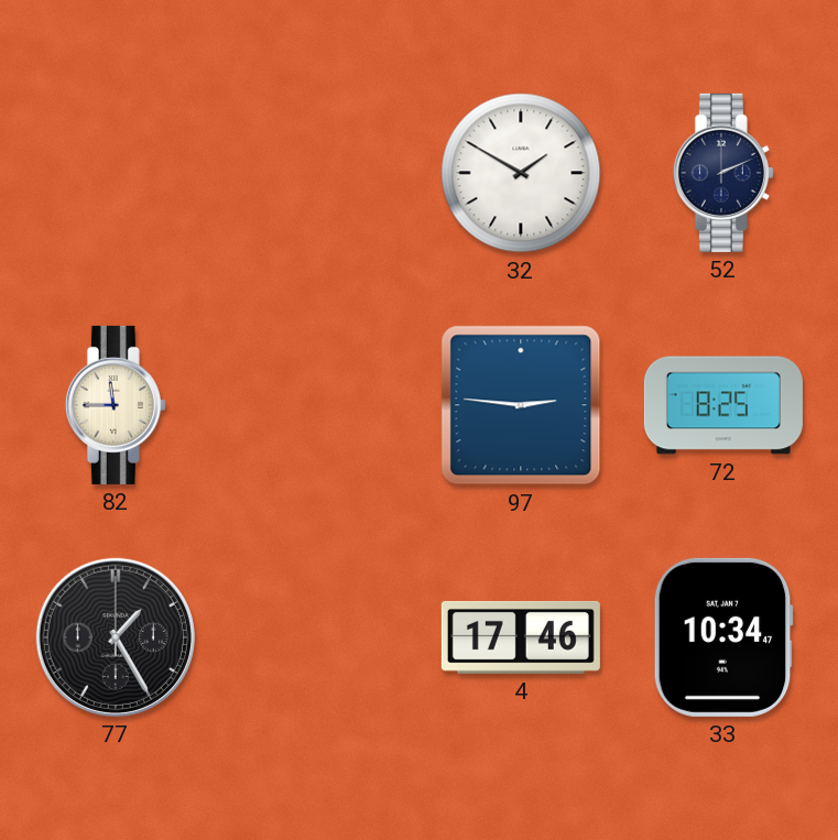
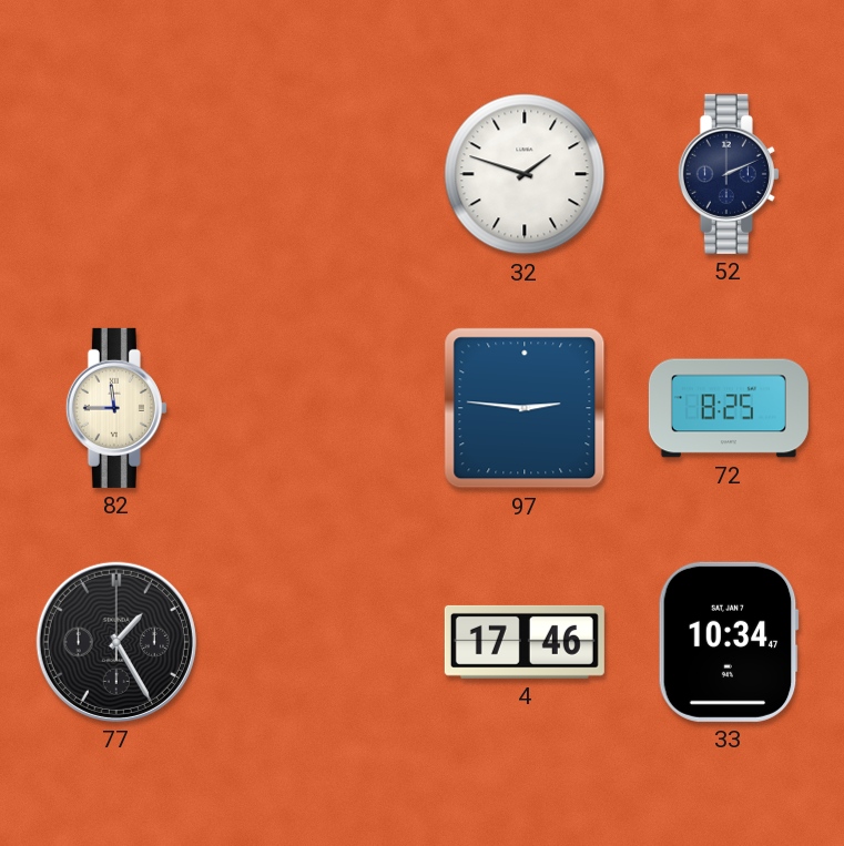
32: 1:50 -> 1:48 (525, 174)
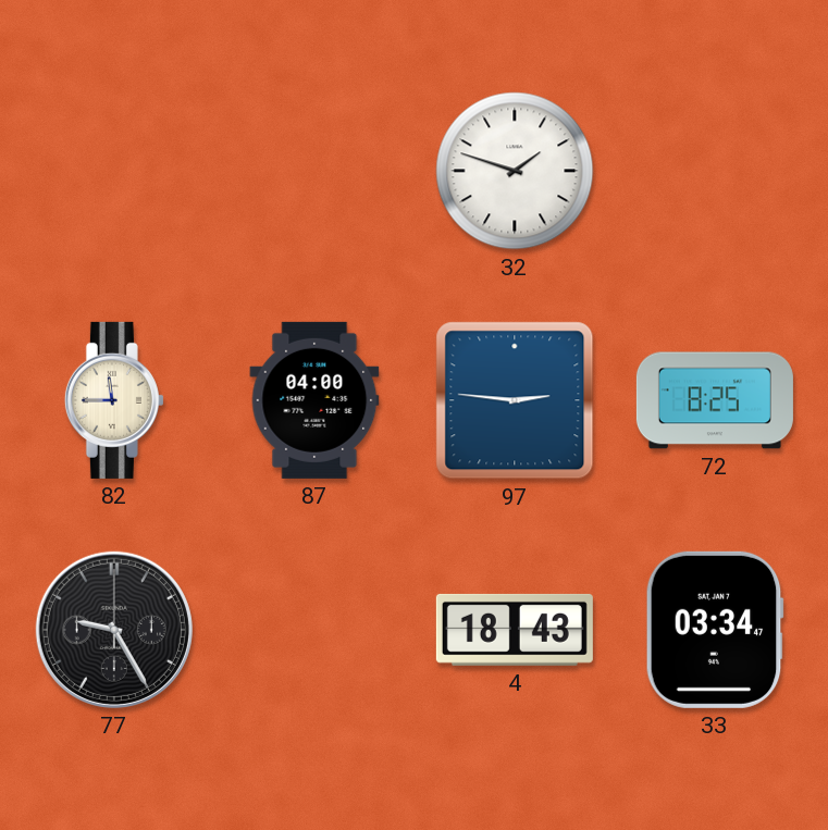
52: 2:11 -> none (729, 174)
87: none -> 04:00 (314, 400)
77: 1:25 -> 9:25 (114, 630)
4: 17:46 -> 18:43 (515, 630)
33: 10:34 -> 03:34 (715, 630)
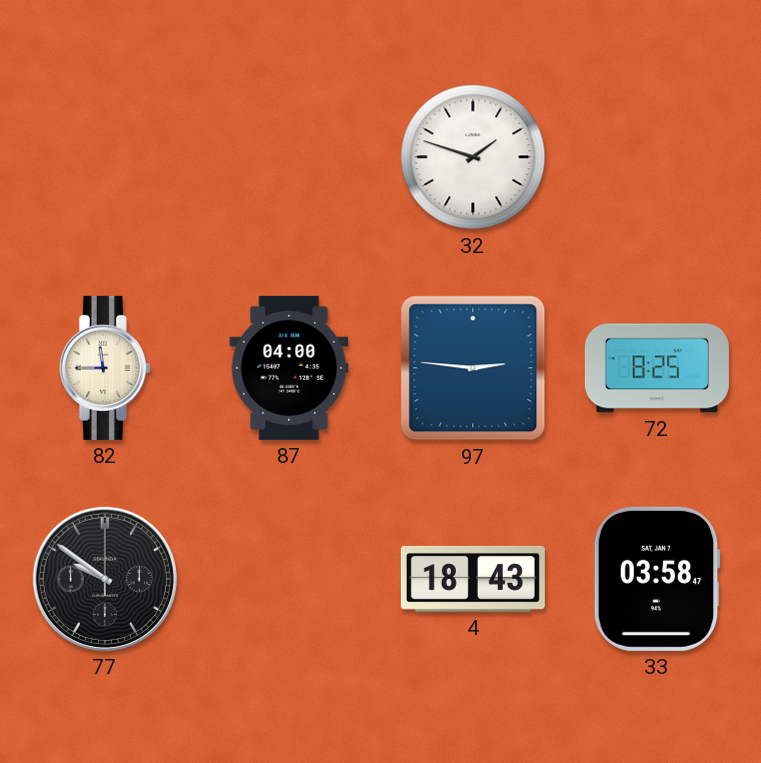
77: 9:25 -> 9:51 (105, 579)
33: 03:34 -> 03:58 (657, 579)
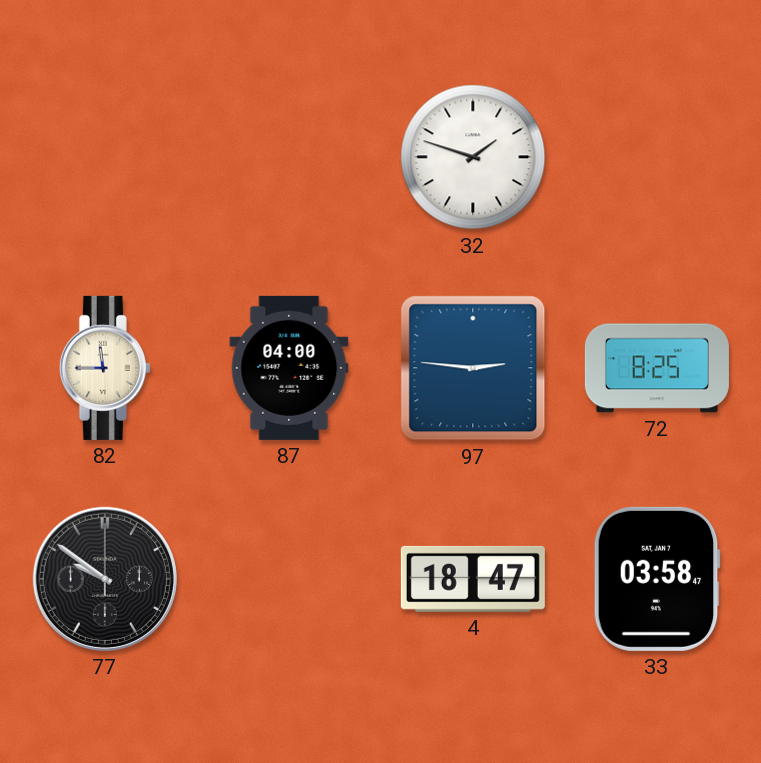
4: 18:43 -> 18:47 (473, 579)
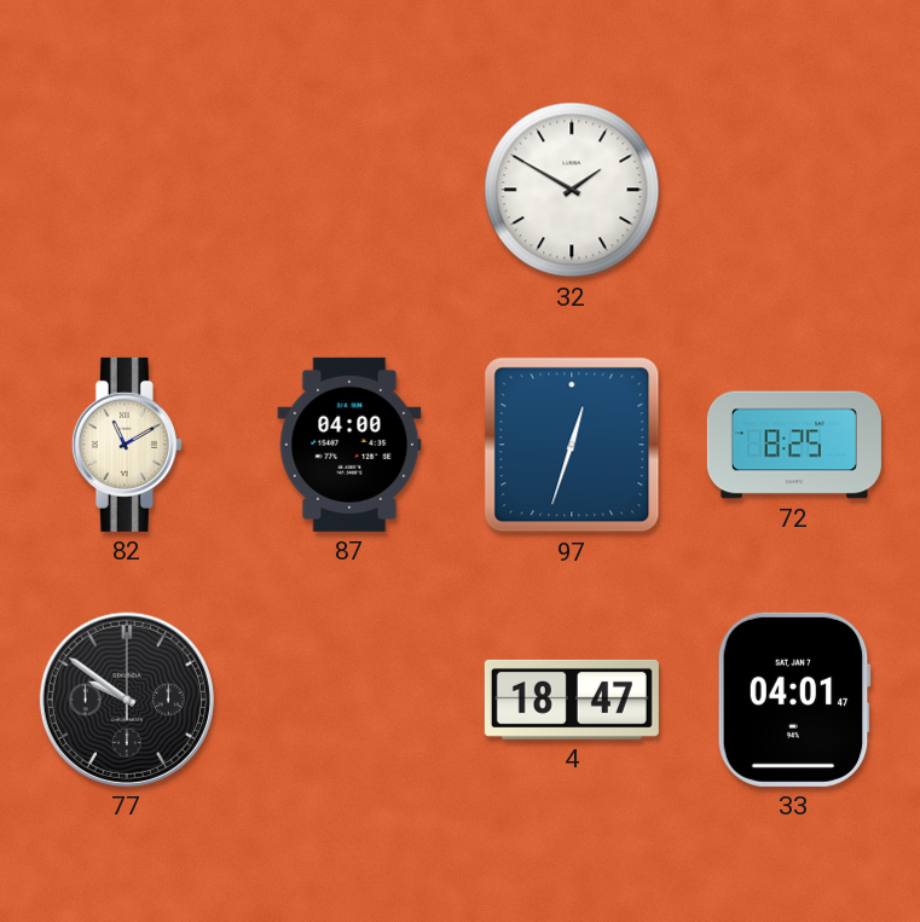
32: 1:48 -> 1:50 (572, 190)
82: 11:45 -> 11:10 (127, 445)
97: 2:46 -> 12:33 (572, 445)
33: 03:58 -> 04:01 (794, 700)
